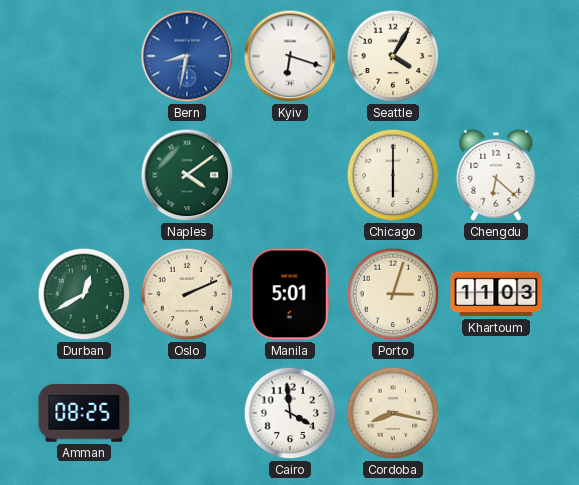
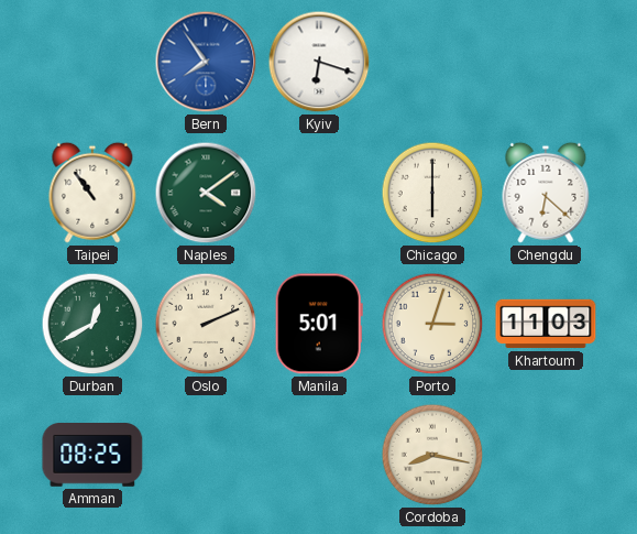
Bern: 8:32 -> 7:54 (206, 62)
Seattle: 4:05 -> none (393, 56)
Taipei: none -> 10:54 (92, 193)
Cairo: 3:59 -> none (290, 413)
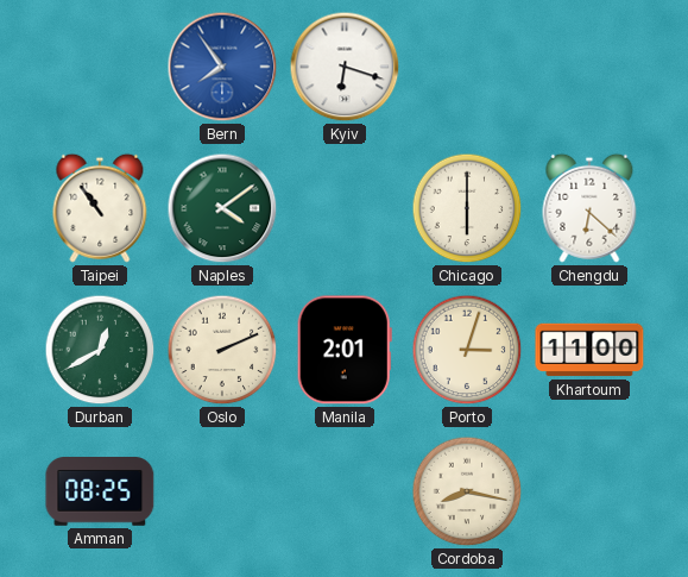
Manila: 5:01 -> 2:01 (345, 350)
Khartoum: 11:03 -> 11:00 (589, 350)
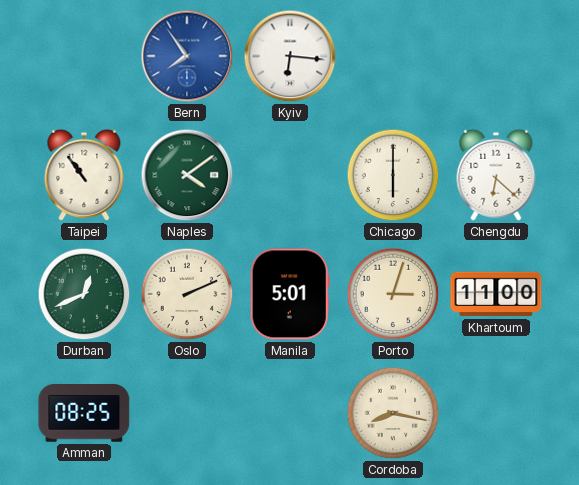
Kyiv: 6:18 -> 6:16 (290, 56)
Durban: 12:40 -> 12:41 (84, 294)
Manila: 2:01 -> 5:01 (290, 294)
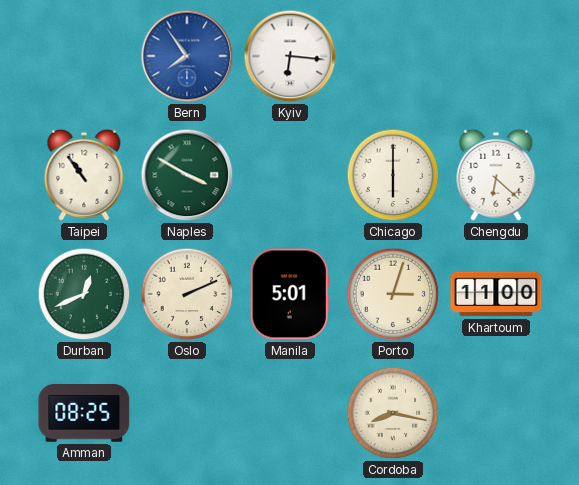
Naples: 4:09 -> 3:50 (187, 175)
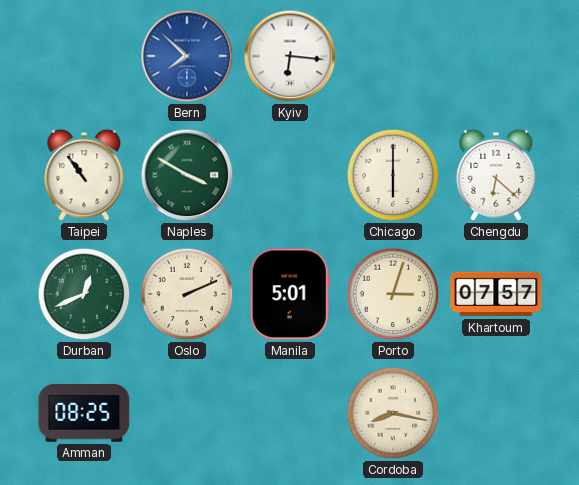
Bern: 7:54 -> 7:52 (187, 56)
Khartoum: 11:00 -> 07:57 (496, 294)
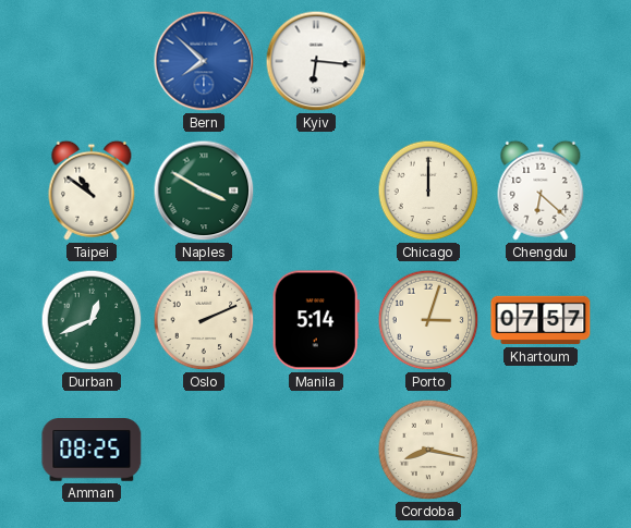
Taipei: 10:54 -> 10:51 (92, 191)
Chicago: 6:00 -> 12:00 (428, 191)
Manila: 5:01 -> 5:14 (316, 320)
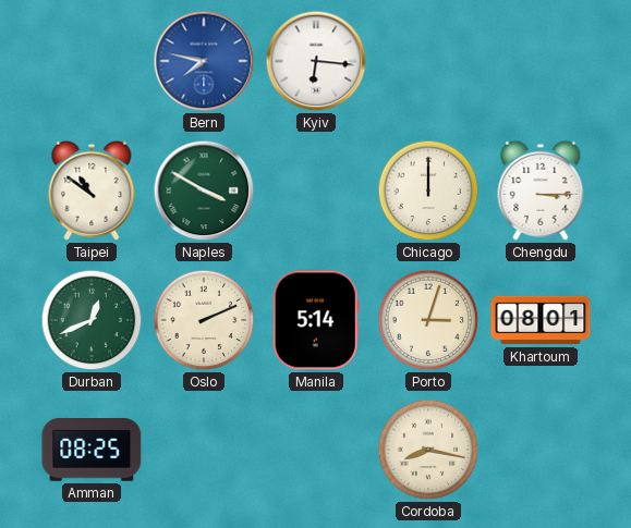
Bern: 7:52 -> 7:47 (204, 61)
Chengdu: 6:22 -> 3:15 (541, 191)
Khartoum: 07:57 -> 08:01 (541, 320)
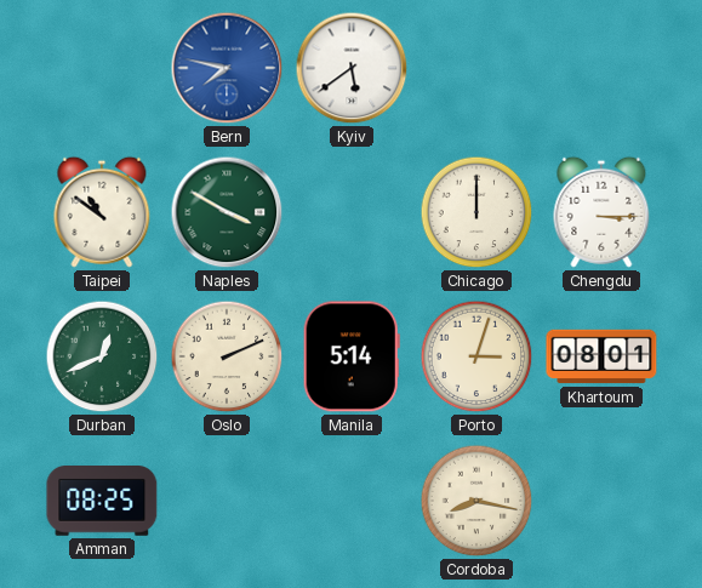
Kyiv: 6:16 -> 5:39 (352, 68)
